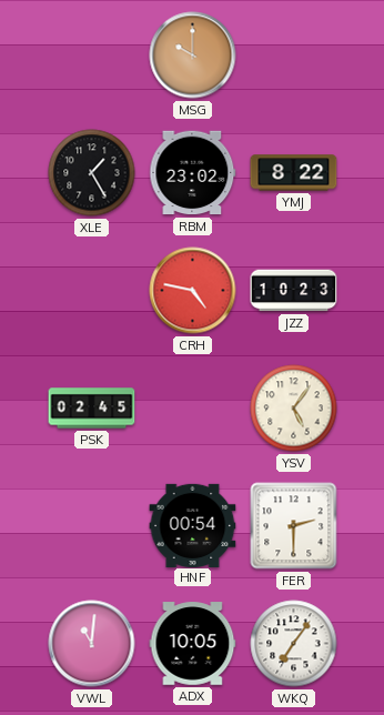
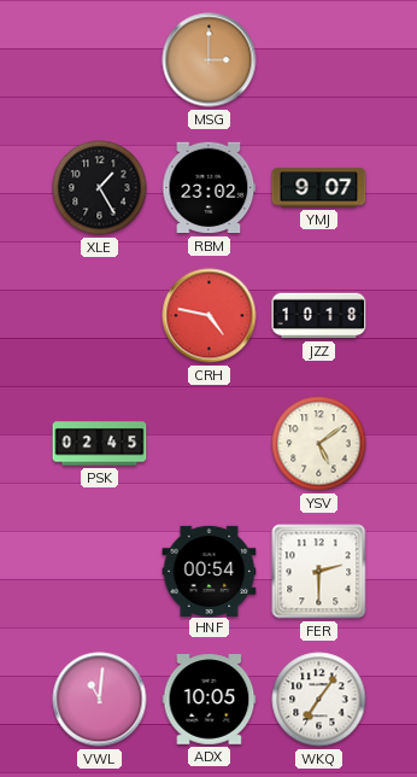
MSG: 10:00 -> 3:00 (210, 60)
YMJ: 8:22 -> 9:07 (319, 188)
JZZ: 10:23 -> 10:18 (319, 316)
YSV: 5:06 -> 5:09 (319, 444)
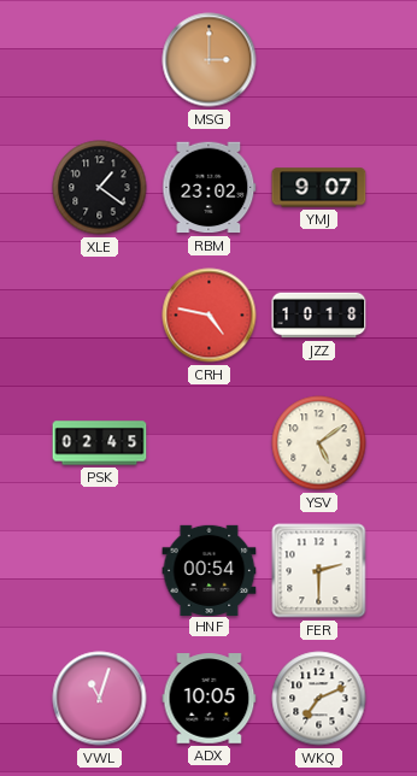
XLE: 1:25 -> 1:21 (100, 188)
VWL: 11:01 -> 11:03 (100, 699)
WKQ: 7:06 -> 7:11 (319, 699)
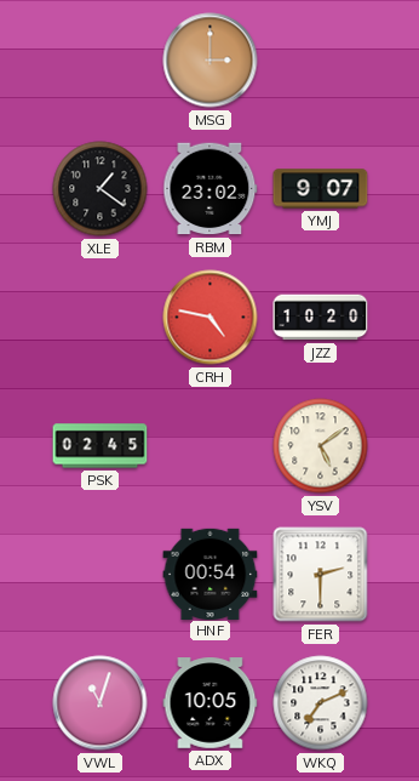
JZZ: 10:18 -> 10:20 (321, 318)
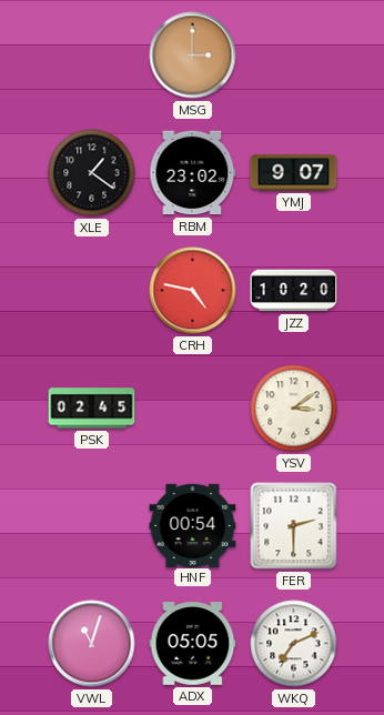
YSV: 5:09 -> 3:09 (294, 409)
ADX: 10:05 -> 05:05 (193, 644)
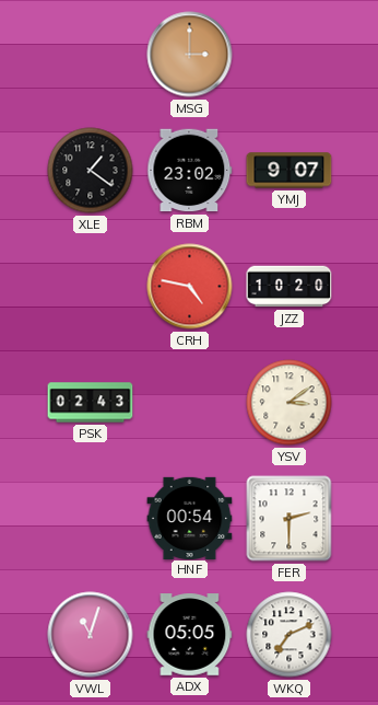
PSK: 02:45 -> 02:43 (91, 403)
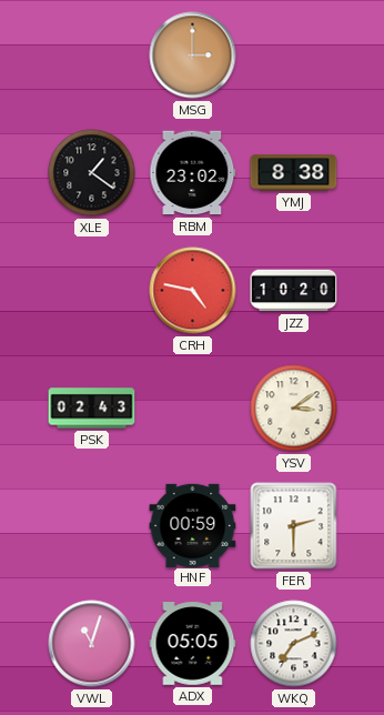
YMJ: 9:07 -> 8:38 (294, 173)
HNF: 00:54 -> 00:59 (193, 525)
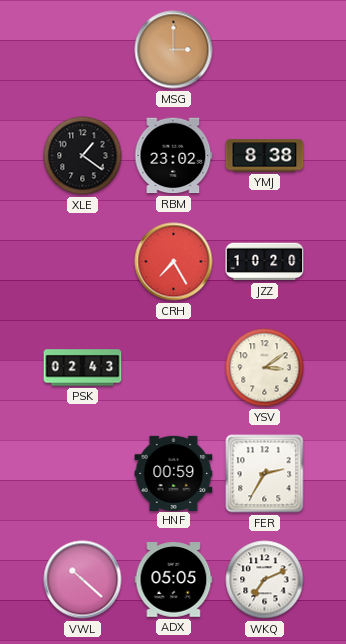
CRH: 4:47 -> 7:25 (174, 262)
FER: 2:30 -> 2:35 (265, 474)
VWL: 11:03 -> 10:22 (83, 580)
